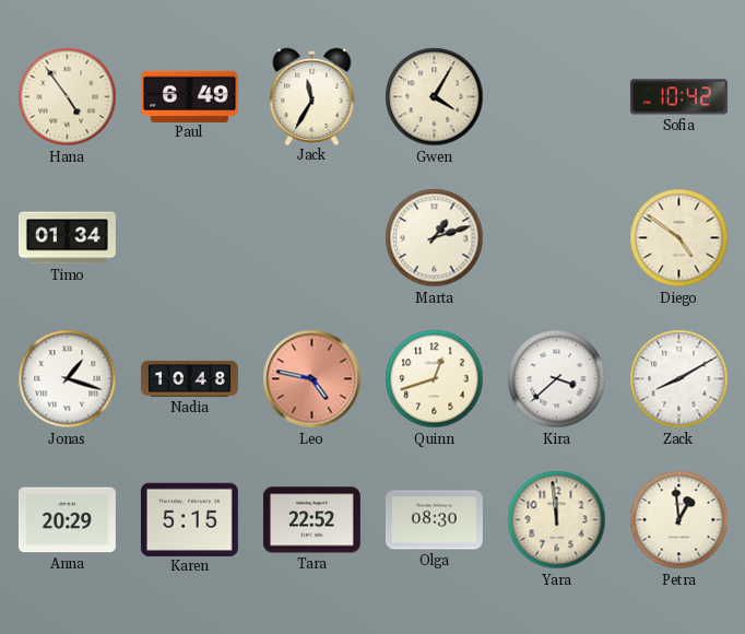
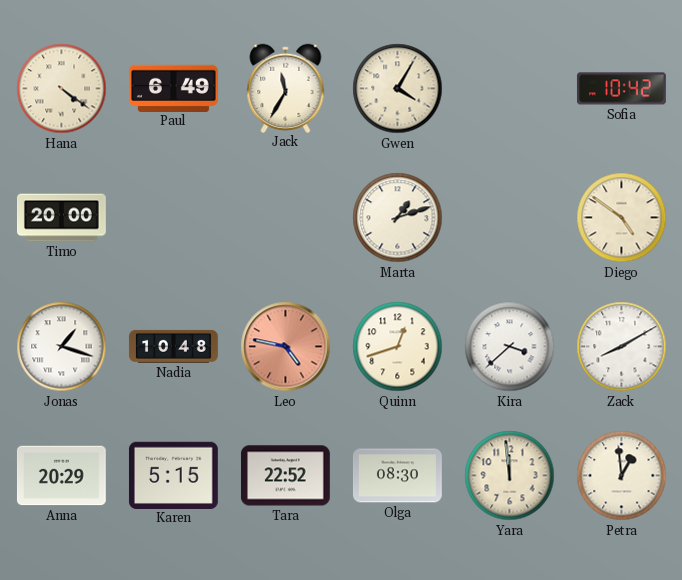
Hana: 4:54 -> 4:21 (62, 89)
Timo: 01:34 -> 20:00 (62, 218)
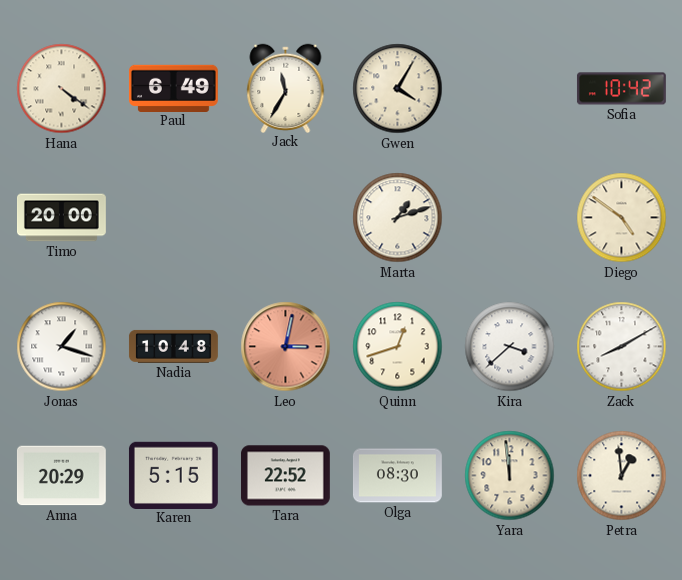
Leo: 4:47 -> 3:02 (286, 347)
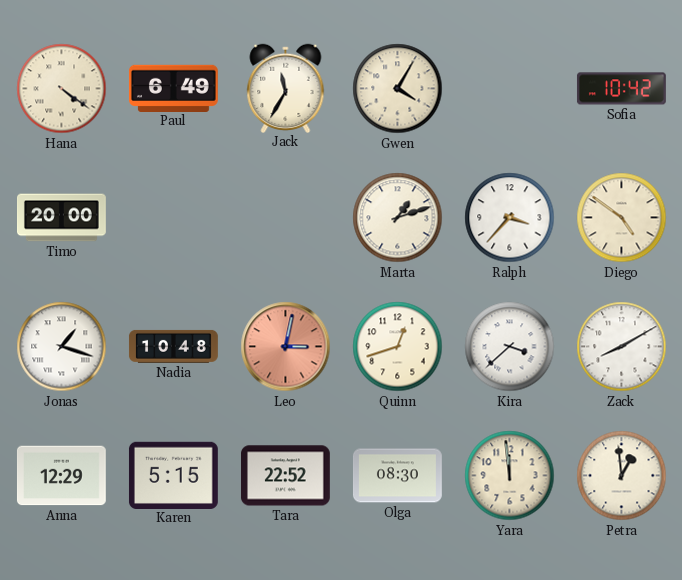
Ralph: none -> 3:37 (510, 218)
Anna: 20:29 -> 12:29 (61, 476)
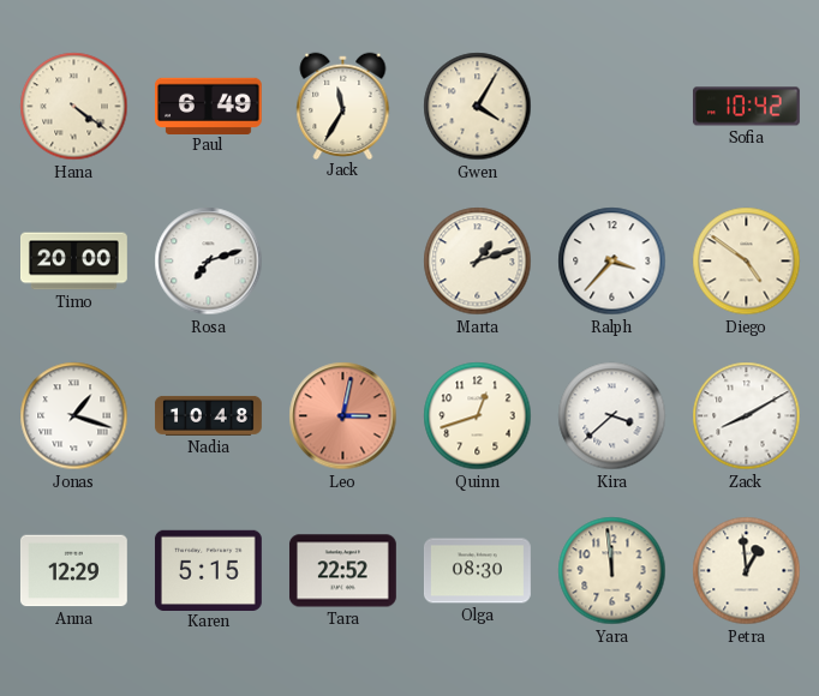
Rosa: none -> 7:12 (209, 262)
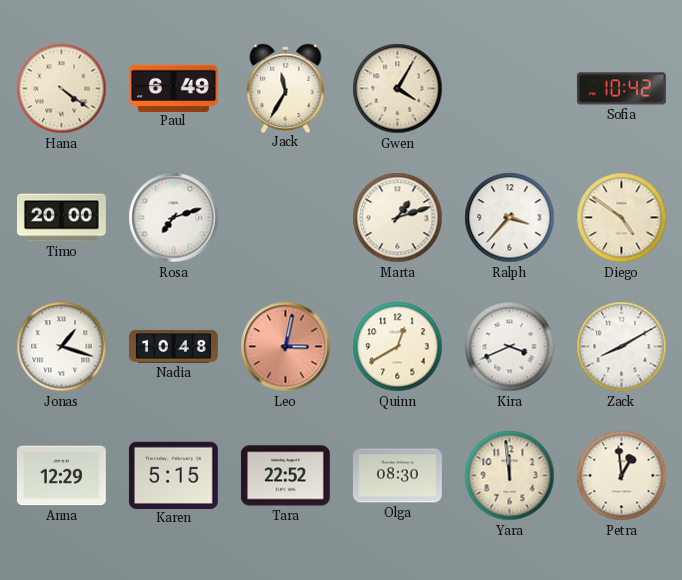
Quinn: 12:42 -> 12:40 (398, 347)
Kira: 3:38 -> 3:41 (510, 347)
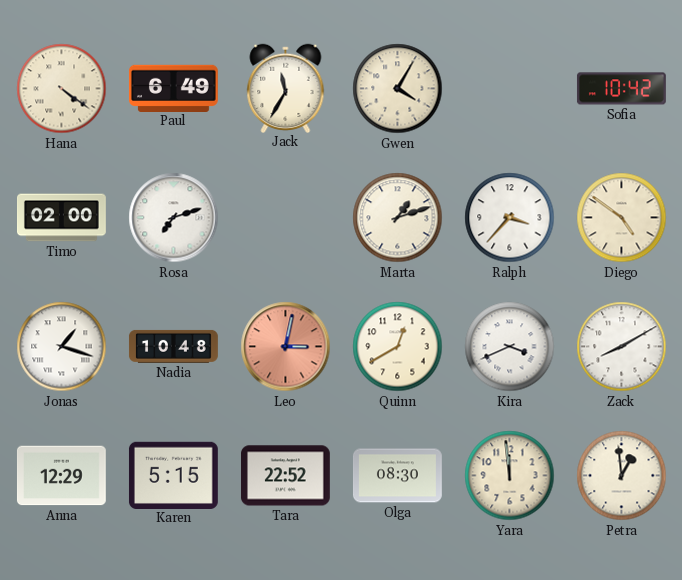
Timo: 20:00 -> 02:00 (62, 218)
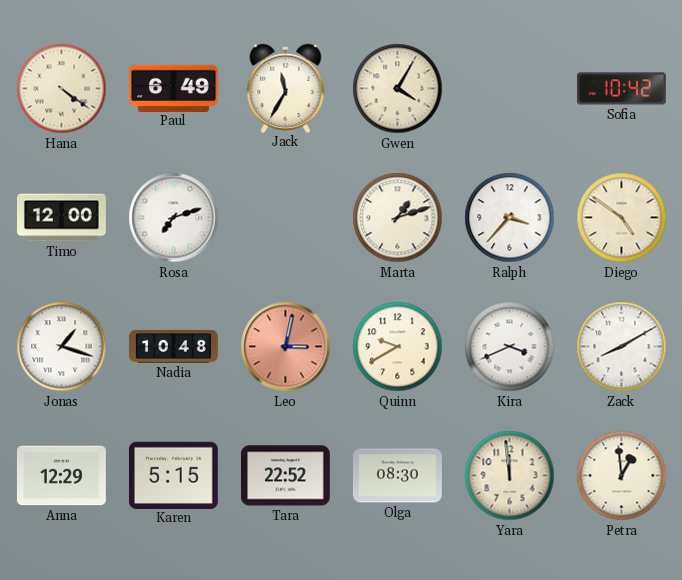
Timo: 02:00 -> 12:00 (62, 218)
Quinn: 12:40 -> 9:40 (398, 347)
